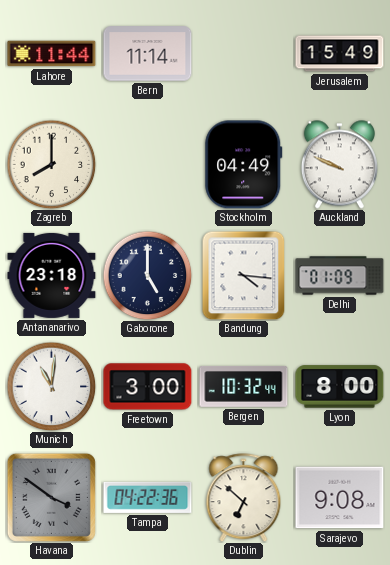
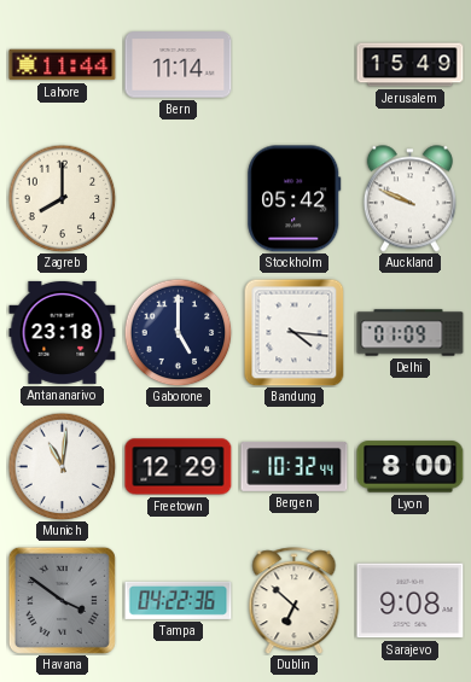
Stockholm: 04:49 -> 05:42 (295, 199)
Freetown: 3:00 -> 12:29 (179, 467)
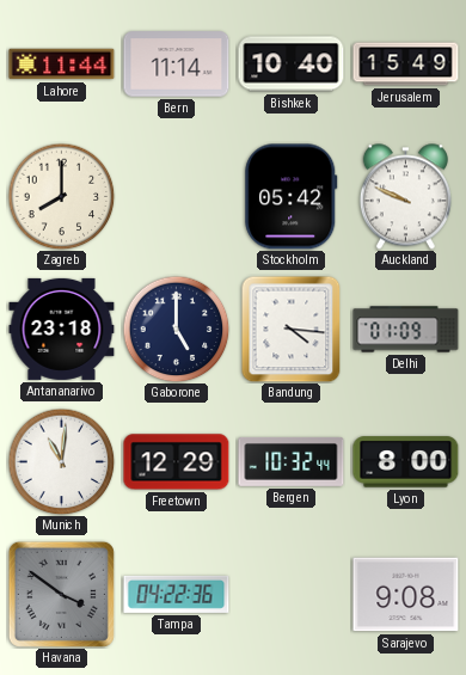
Bishkek: none -> 10:40 (292, 65)
Dublin: 6:52 -> none (295, 601)
